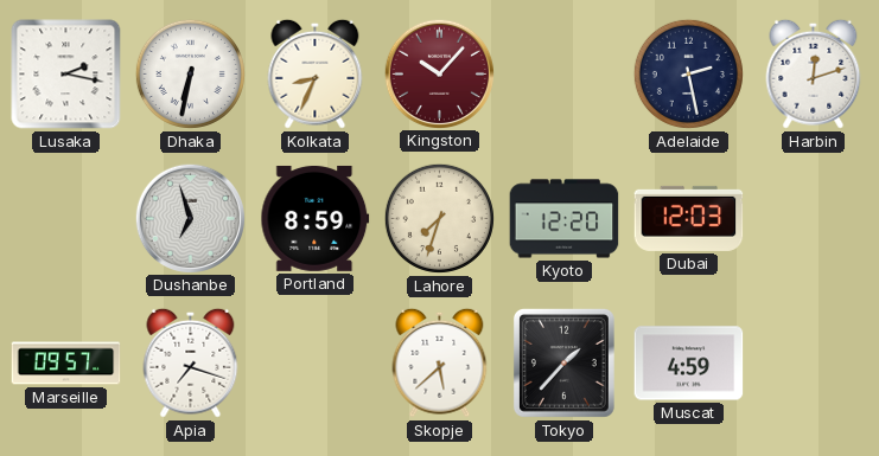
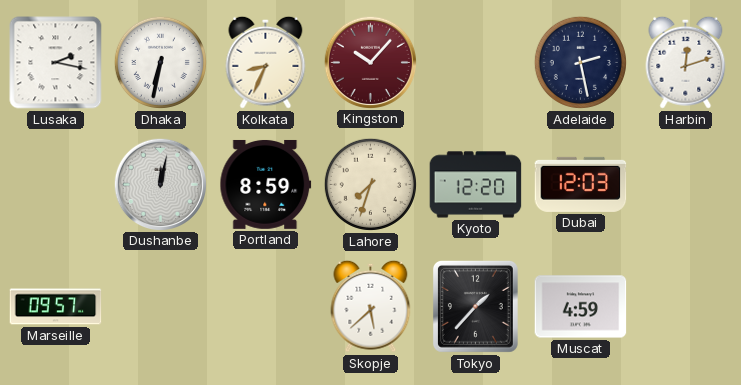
Dushanbe: 6:57 -> 12:02 (160, 184)
Apia: 7:18 -> none (191, 362)
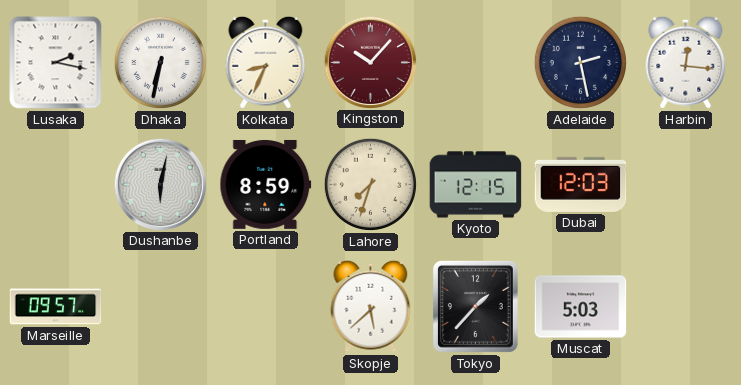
Harbin: 12:12 -> 12:16 (686, 62)
Dushanbe: 12:02 -> 6:02 (160, 184)
Kyoto: 12:20 -> 12:15 (476, 185)
Muscat: 4:59 -> 5:03 (581, 307)
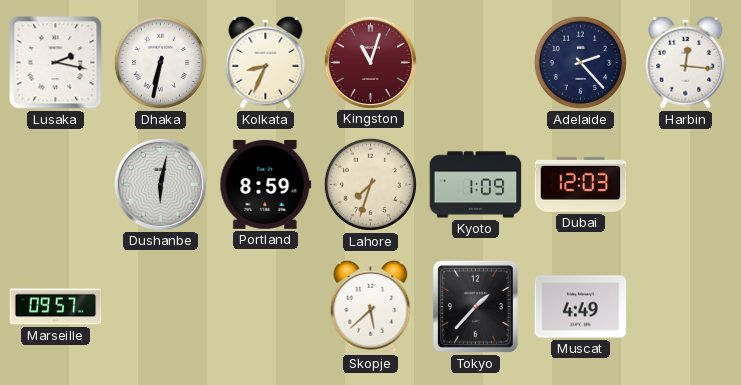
Kingston: 10:07 -> 11:03 (370, 62)
Adelaide: 2:28 -> 2:23 (580, 62)
Kyoto: 12:15 -> 1:09 (476, 185)
Muscat: 5:03 -> 4:49 (581, 307)
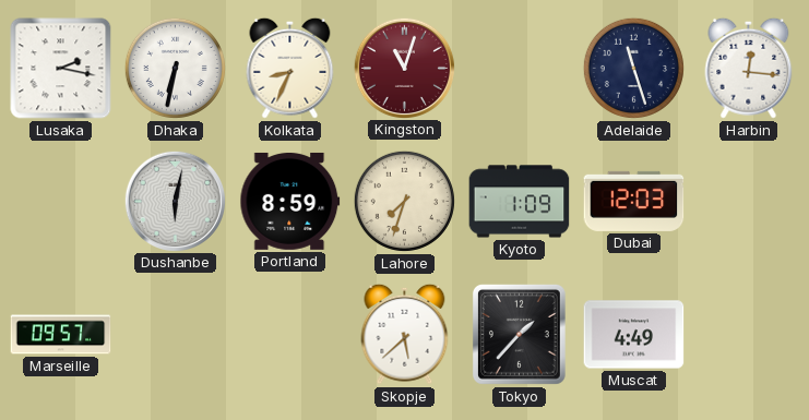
Adelaide: 2:23 -> 11:27 (633, 68)
